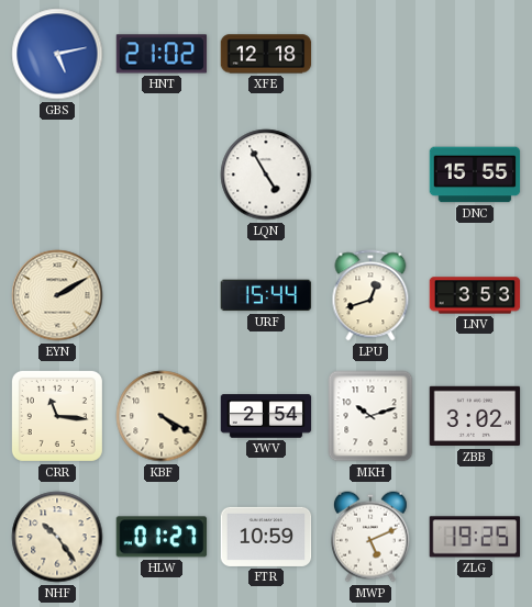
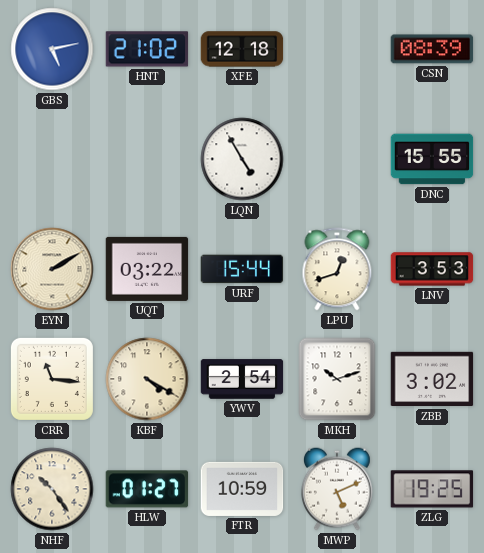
CSN: none -> 08:39 (432, 49)
UQT: none -> 03:22 (147, 269)
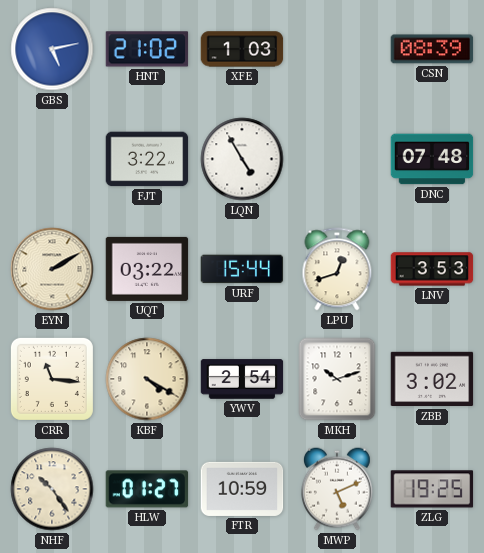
XFE: 12:18 -> 1:03 (242, 49)
FJT: none -> 3:22 (147, 159)
DNC: 15:55 -> 07:48 (432, 159)
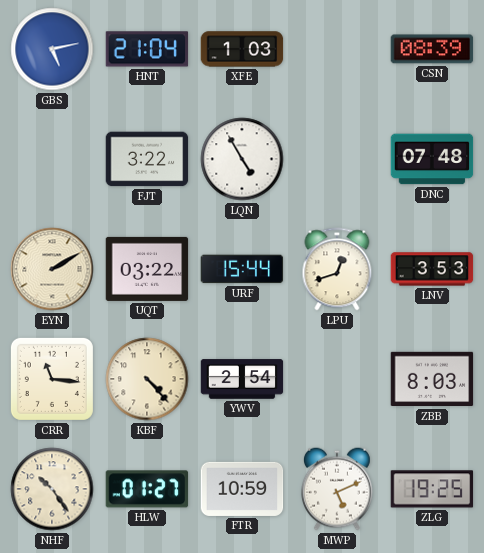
HNT: 21:02 -> 21:04 (147, 49)
KBF: 4:20 -> 4:23 (147, 379)
MKH: 10:12 -> none (337, 379)
ZBB: 3:02 -> 8:03 (432, 379)
